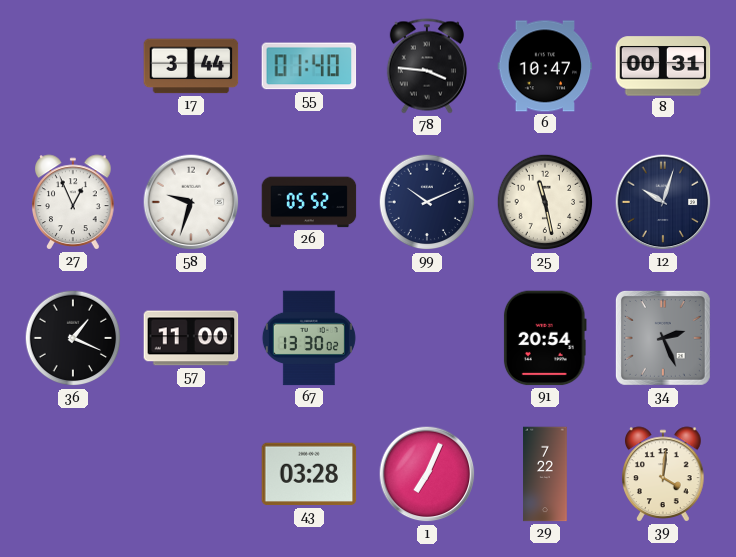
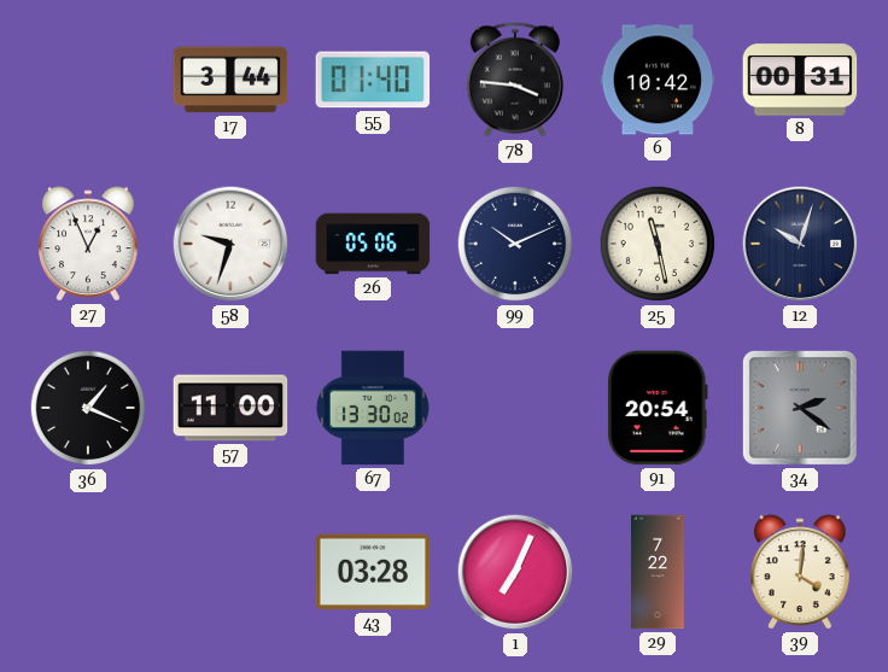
6: 10:47 -> 10:42 (658, 80)
26: 05:52 -> 05:06 (373, 244)
34: 2:26 -> 2:21 (800, 408)
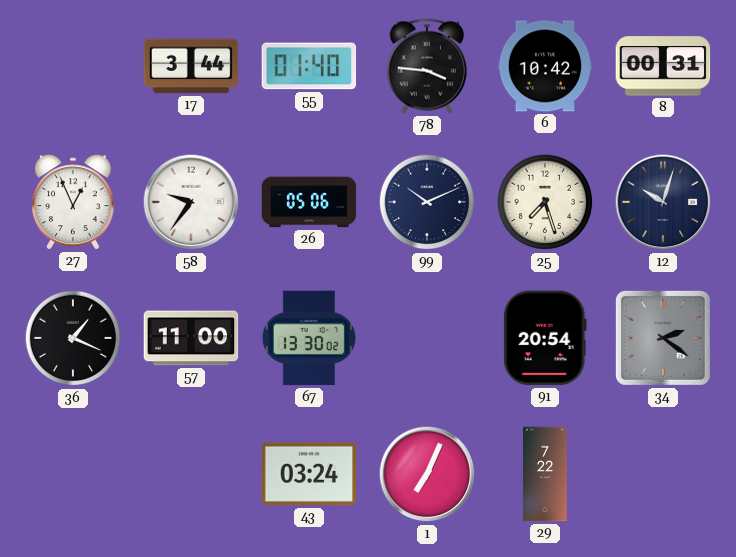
58: 9:33 -> 9:36 (191, 202)
25: 11:28 -> 7:27 (545, 202)
43: 03:28 -> 03:24 (309, 474)
39: 4:01 -> none (801, 572)
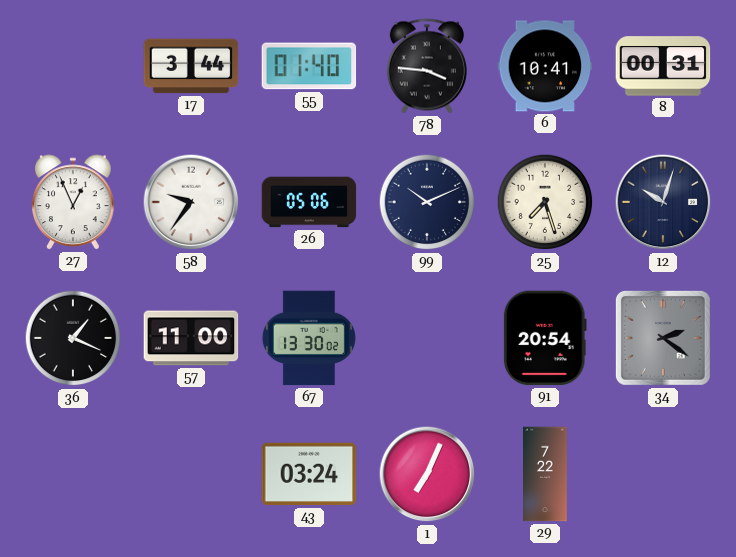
6: 10:42 -> 10:41 (545, 66)
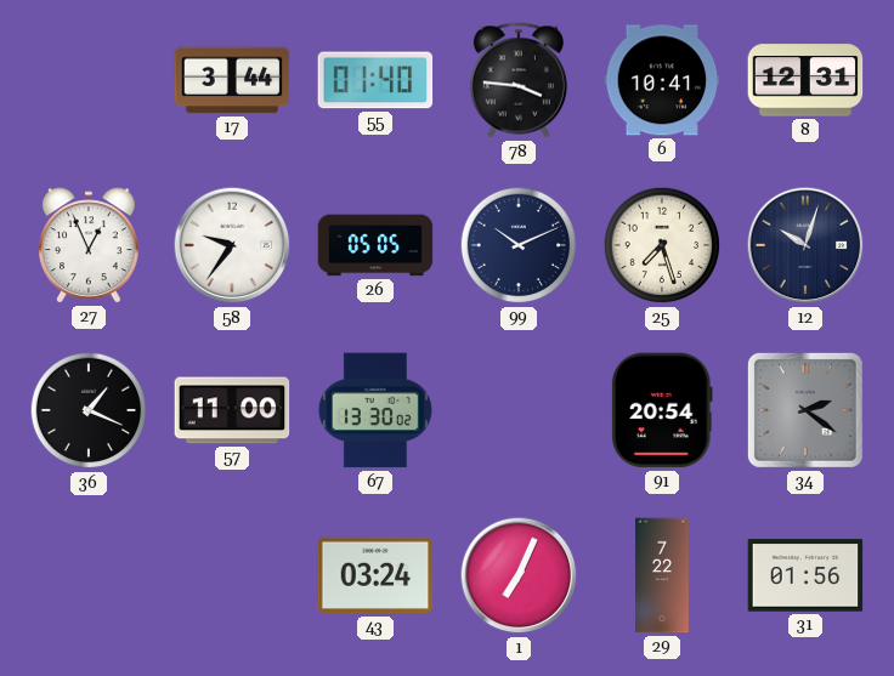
8: 00:31 -> 12:31 (805, 80)
26: 05:06 -> 05:05 (375, 245)
31: none -> 01:56 (805, 575)
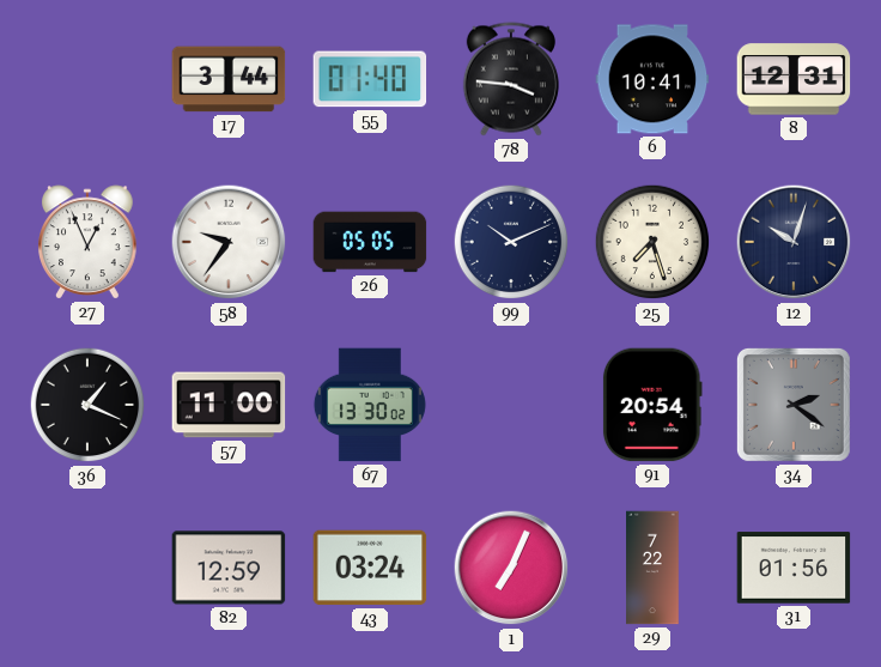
82: none -> 12:59 (229, 568)
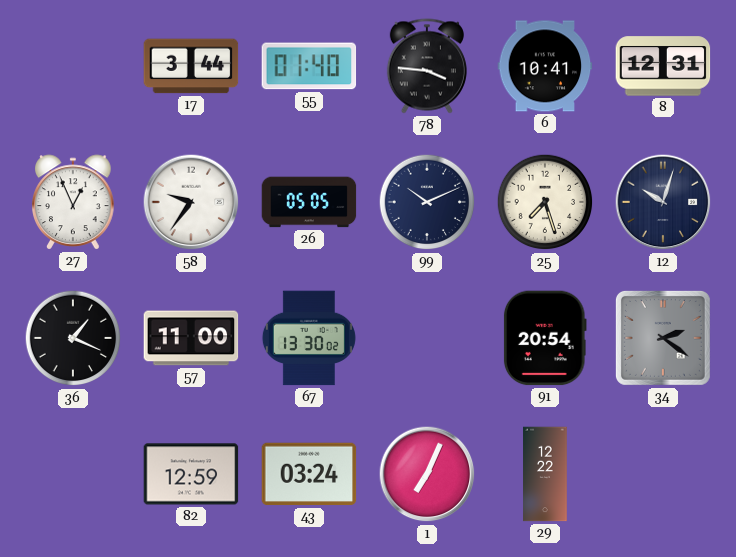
29: 7:22 -> 12:22 (545, 474)
31: 01:56 -> none (794, 568)
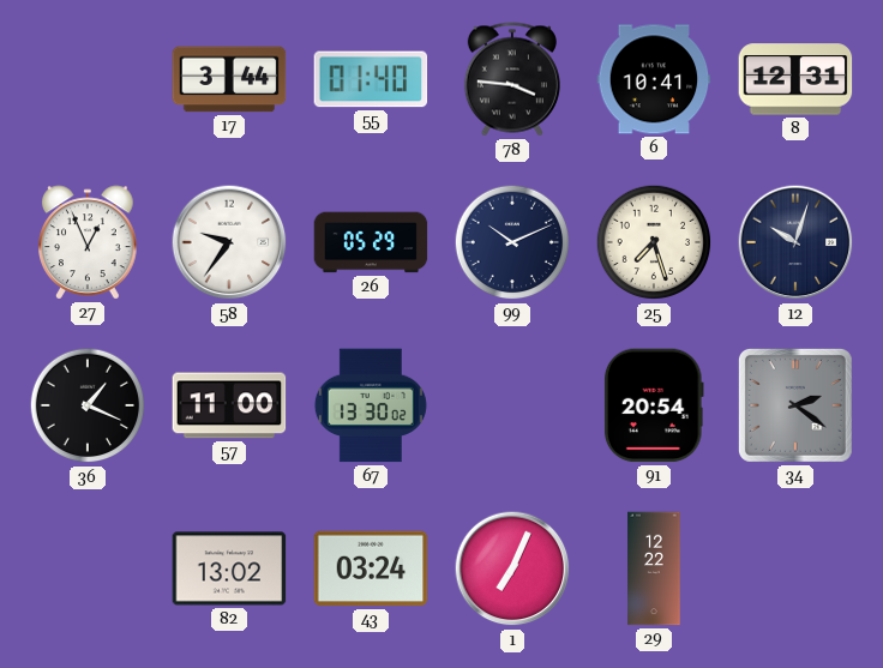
26: 05:05 -> 05:29 (371, 242)
82: 12:59 -> 13:02 (229, 568)
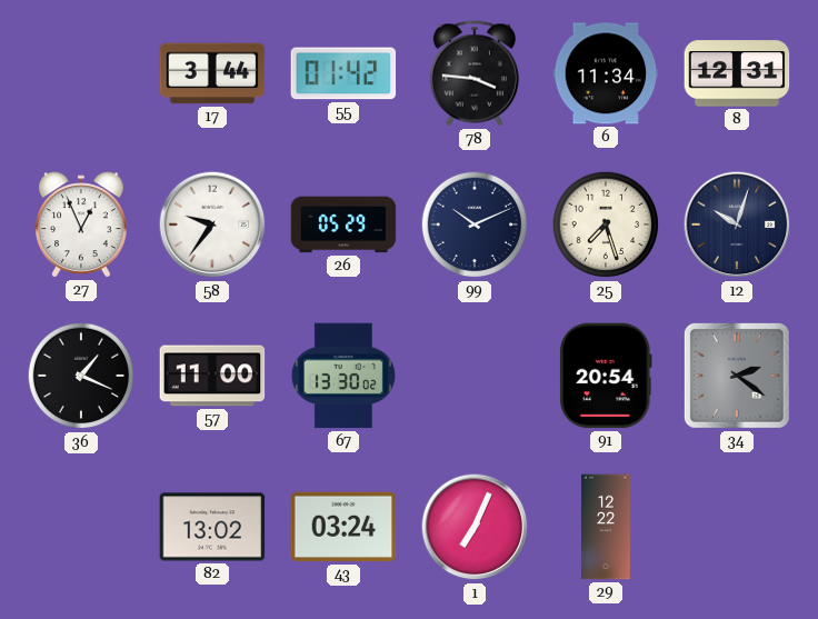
55: 01:40 -> 01:42 (343, 73)
6: 10:41 -> 11:34 (606, 73)
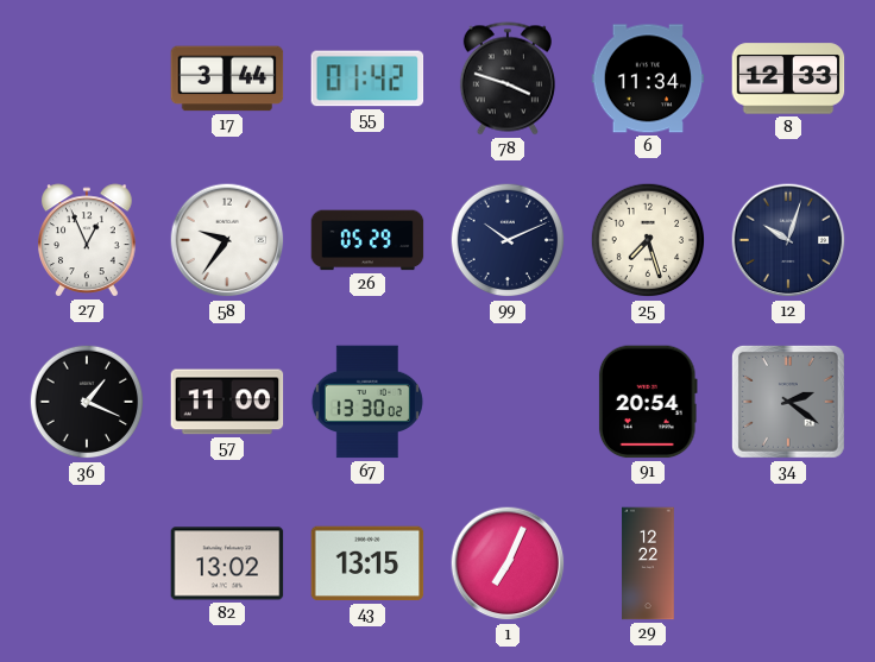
78: 3:46 -> 3:48 (508, 78)
8: 12:31 -> 12:33 (788, 78)
43: 03:24 -> 13:15 (367, 563)
